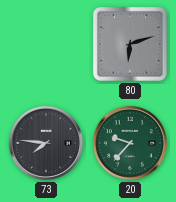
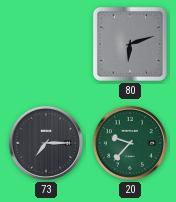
73: 7:46 -> 7:15 (46, 143)
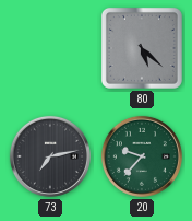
80: 6:12 -> 5:22 (142, 48)
73: 7:15 -> 7:13 (50, 156)
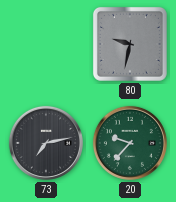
80: 5:22 -> 9:32 (130, 44)
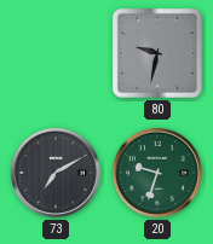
73: 7:13 -> 7:10 (56, 173)
20: 9:37 -> 9:33 (157, 173)
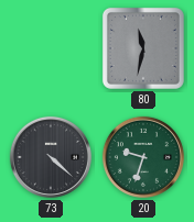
80: 9:32 -> 11:32 (143, 48)
73: 7:10 -> 4:22 (51, 157)
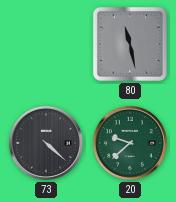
80: 11:32 -> 11:28 (130, 44)
20: 9:33 -> 9:38 (130, 143)
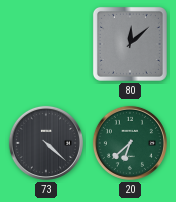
80: 11:28 -> 12:08 (130, 44)
20: 9:38 -> 6:38 (130, 143)
